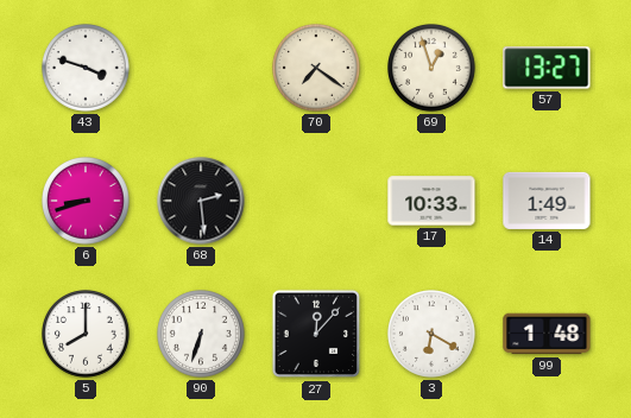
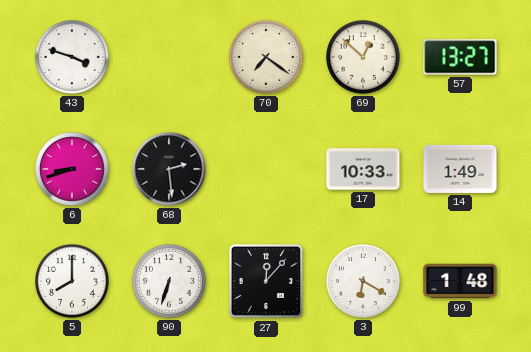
69: 12:57 -> 12:52 (364, 58)
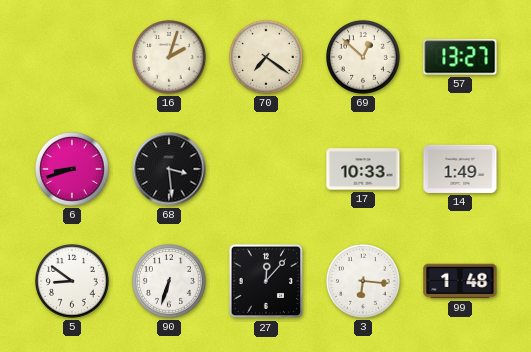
43: 3:48 -> none (73, 58)
16: none -> 2:03 (170, 58)
68: 2:29 -> 3:29 (169, 169)
5: 8:00 -> 8:51 (73, 282)
3: 6:20 -> 6:16 (364, 282)
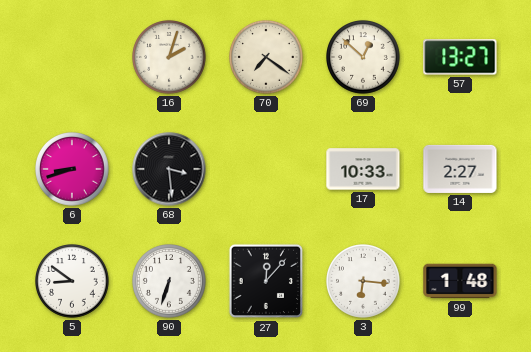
14: 1:49 -> 2:27 (460, 169)
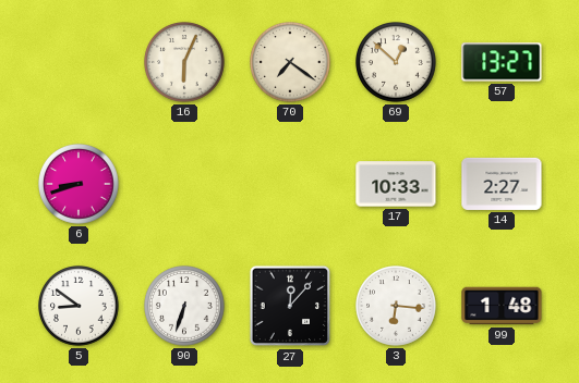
16: 2:03 -> 6:04 (185, 63)
68: 3:29 -> none (169, 169)
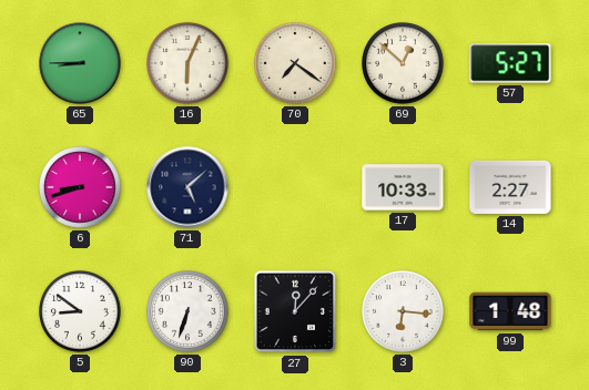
65: none -> 8:45 (80, 63)
57: 13:27 -> 5:27 (510, 63)
71: none -> 5:08 (187, 187)
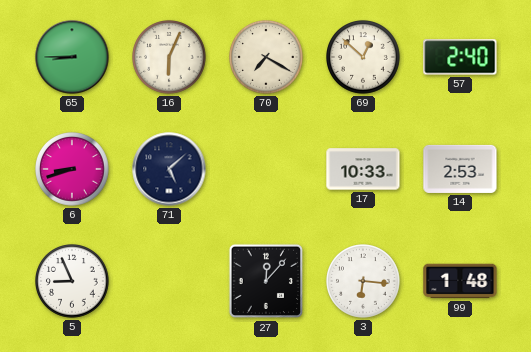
70: 7:21 -> 7:20 (267, 58)
57: 5:27 -> 2:40 (460, 57)
14: 2:27 -> 2:53 (460, 169)
5: 8:51 -> 8:56 (73, 282)
90: 6:33 -> none (189, 312)
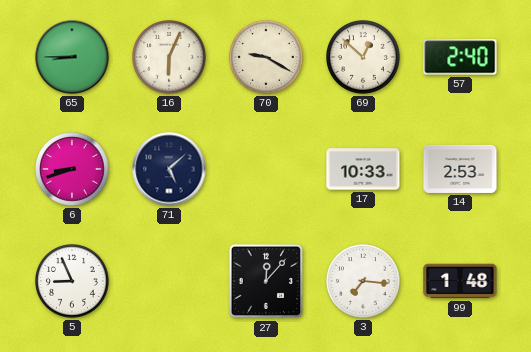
70: 7:20 -> 9:20 (267, 58)
3: 6:16 -> 7:16 (364, 282)
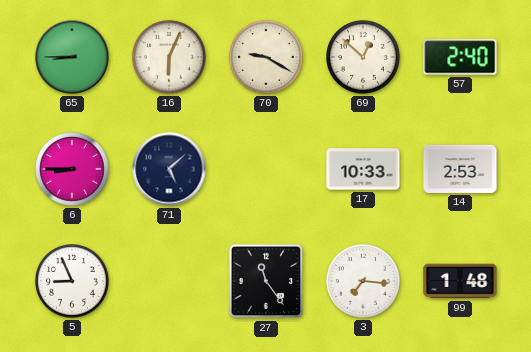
6: 8:42 -> 8:45 (73, 170)
27: 12:07 -> 11:24 (265, 281)
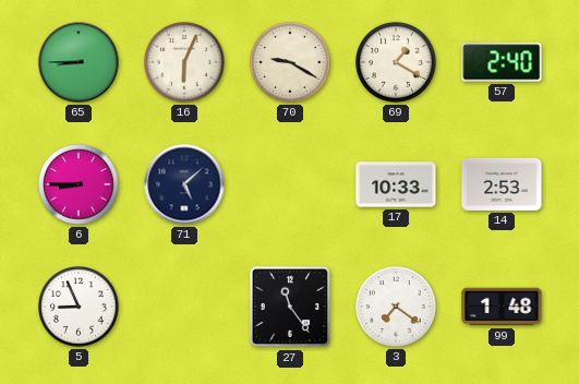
69: 12:52 -> 1:20 (397, 63)
3: 7:16 -> 7:21 (397, 308)
